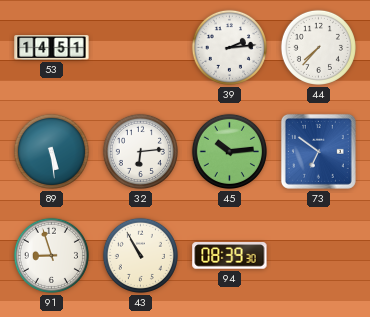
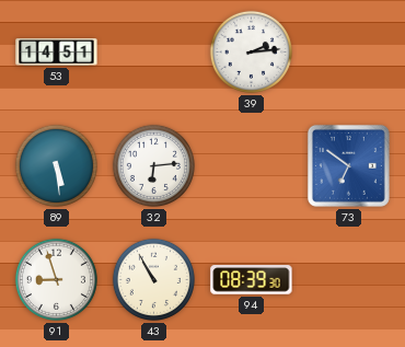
44: 7:37 -> none (318, 47)
45: 10:14 -> none (229, 151)
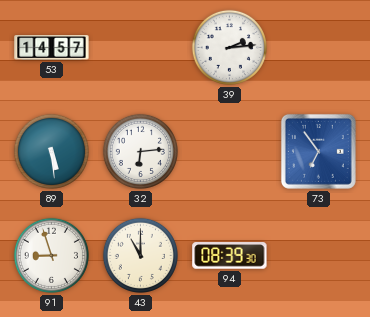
53: 14:51 -> 14:57 (52, 48)
73: 6:51 -> 6:54 (318, 151)
43: 10:55 -> 11:00 (140, 255)
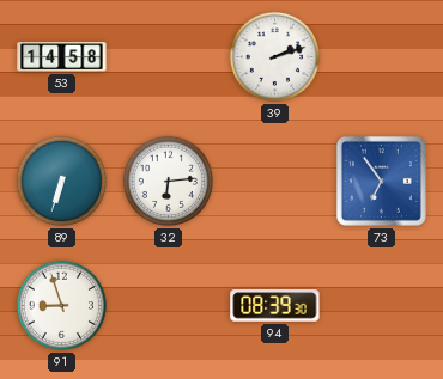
53: 14:57 -> 14:58 (62, 57)
39: 2:14 -> 2:12 (274, 56)
89: 5:29 -> 6:33 (61, 181)
43: 11:00 -> none (140, 255)
